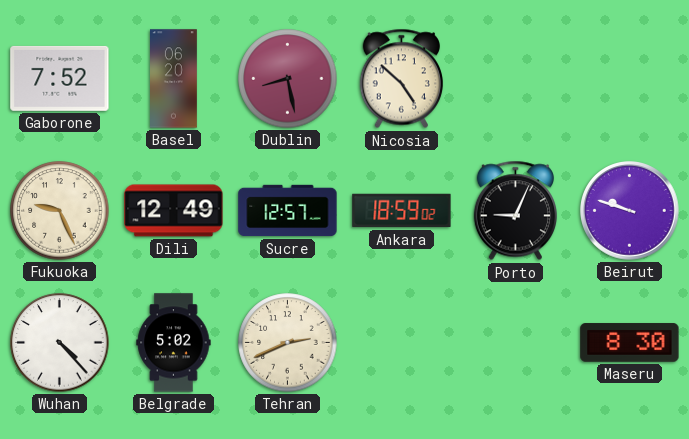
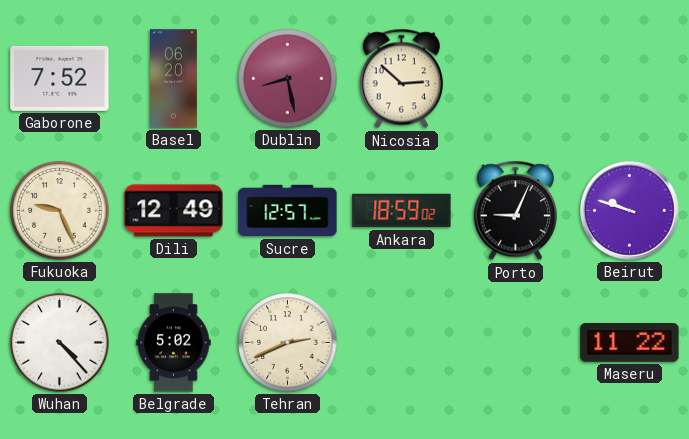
Nicosia: 4:52 -> 2:52 (401, 79)
Maseru: 8:30 -> 11:22 (630, 343)
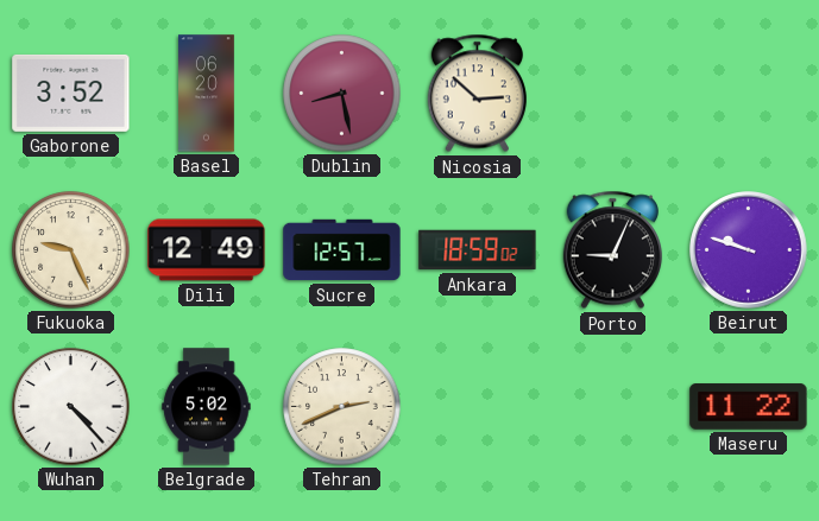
Gaborone: 7:52 -> 3:52 (71, 93)
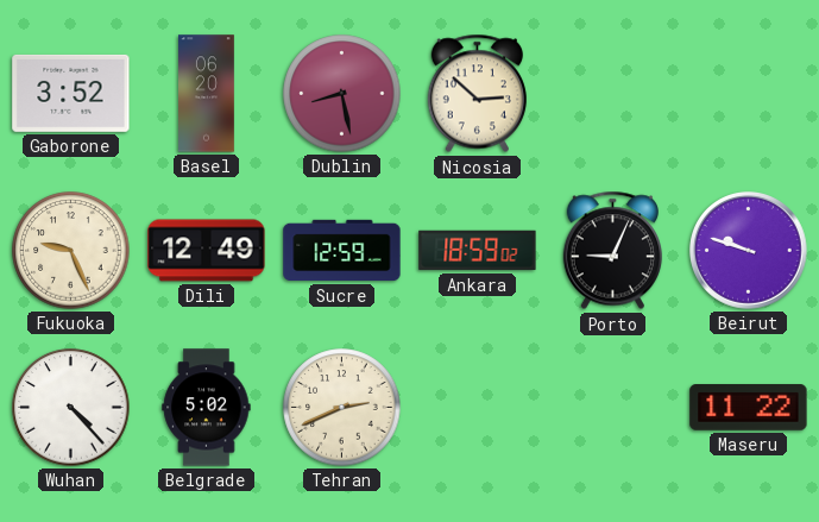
Sucre: 12:57 -> 12:59 (342, 251)
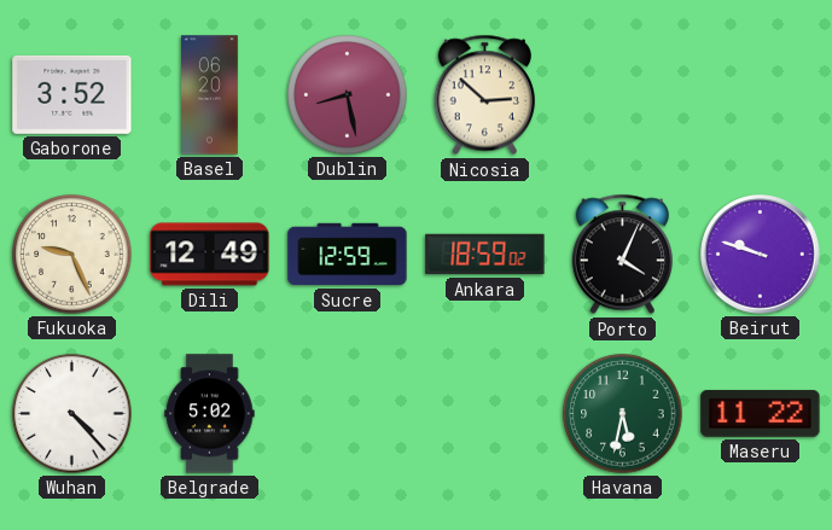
Porto: 9:04 -> 4:04 (622, 255)
Tehran: 2:41 -> none (342, 408)
Havana: none -> 5:32 (623, 414)
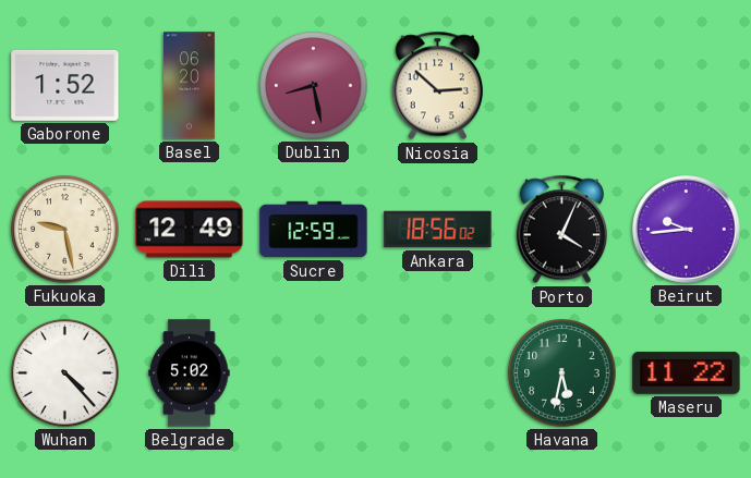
Gaborone: 3:52 -> 1:52 (65, 85)
Fukuoka: 9:26 -> 9:28 (65, 230)
Ankara: 18:59 -> 18:56 (438, 230)
Beirut: 9:48 -> 9:44 (687, 230)
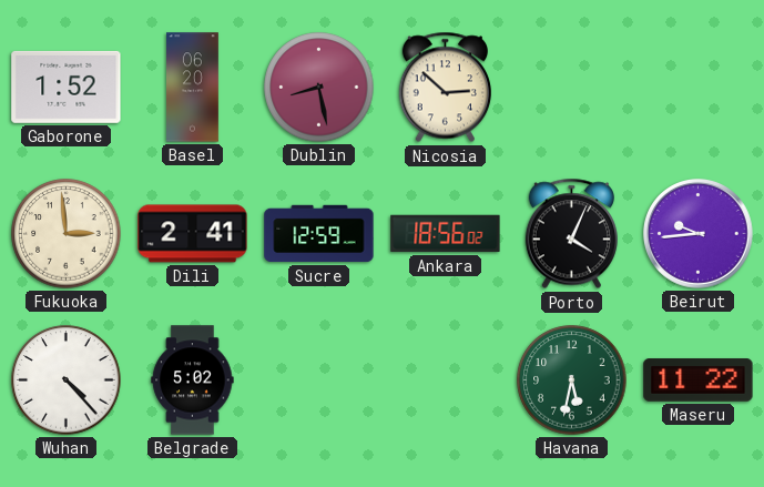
Fukuoka: 9:28 -> 2:59 (67, 234)
Dili: 12:49 -> 2:41 (193, 234)
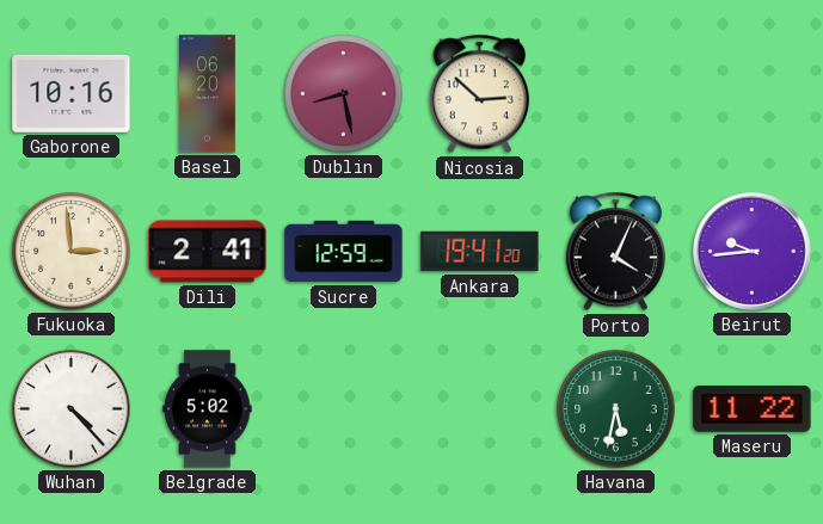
Gaborone: 1:52 -> 10:16 (72, 93)
Ankara: 18:56 -> 19:41 (480, 252)
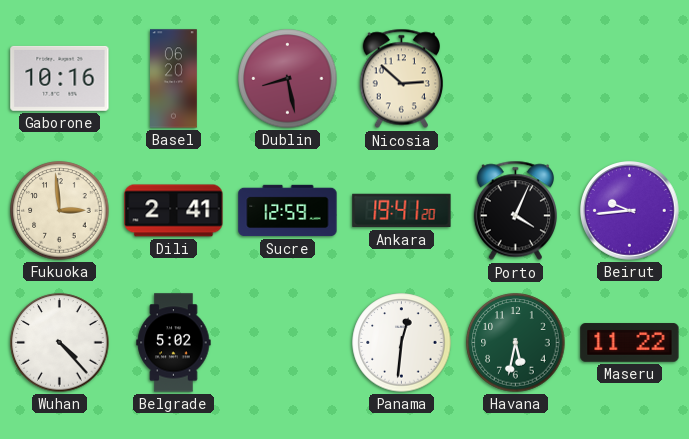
Panama: none -> 12:31 (402, 343)
